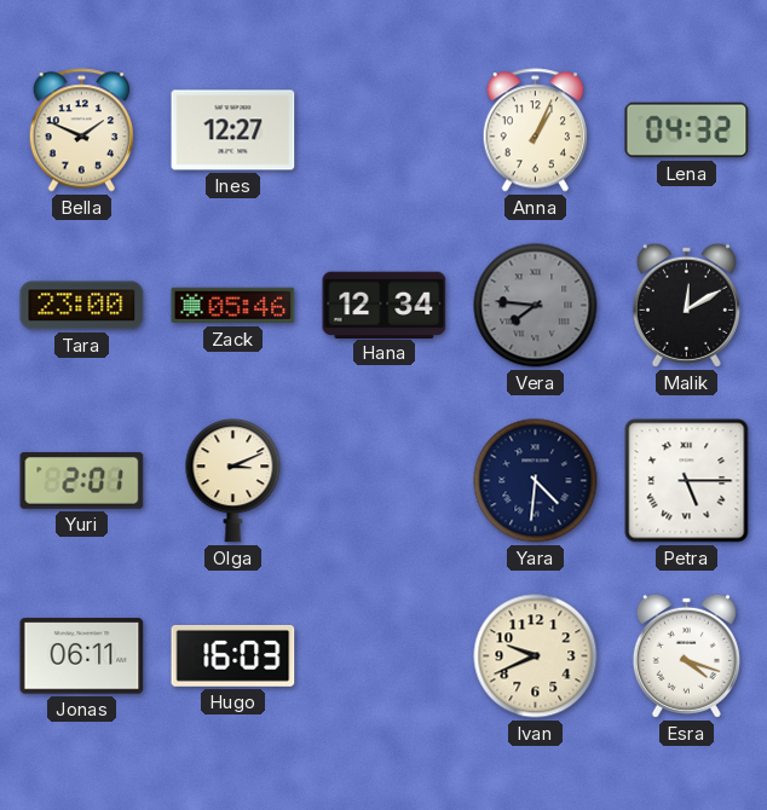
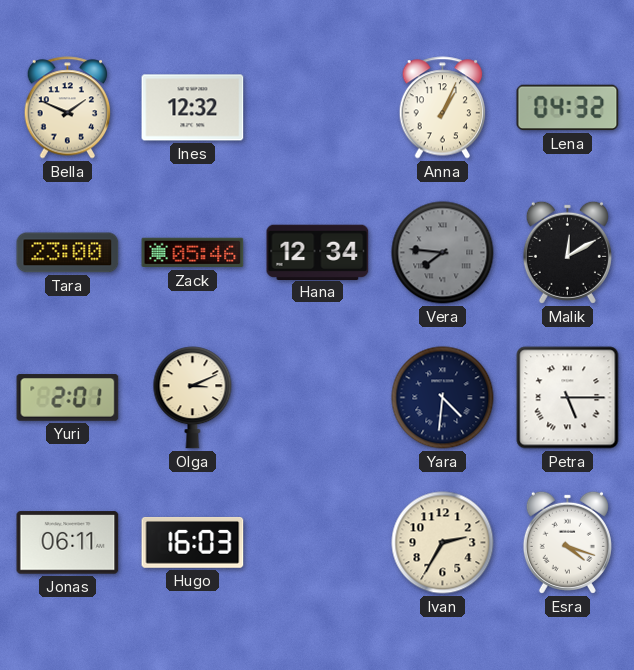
Ines: 12:27 -> 12:32 (193, 108)
Ivan: 9:41 -> 2:35 (443, 543)
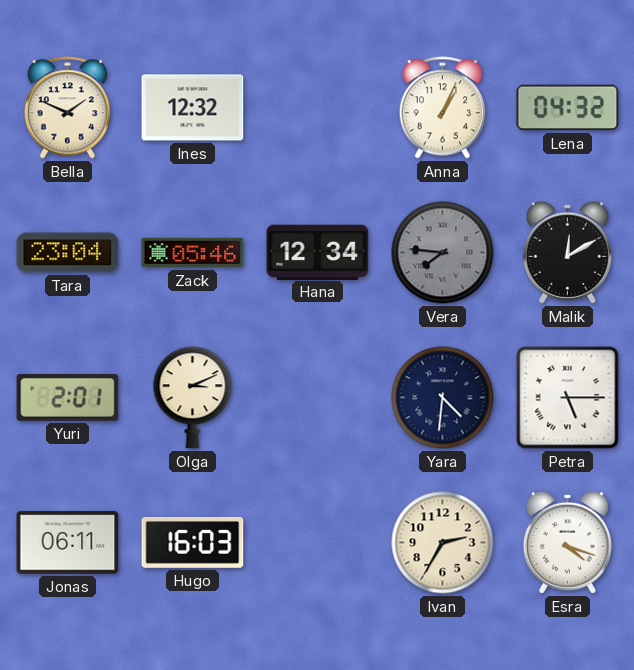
Tara: 23:00 -> 23:04 (68, 253)
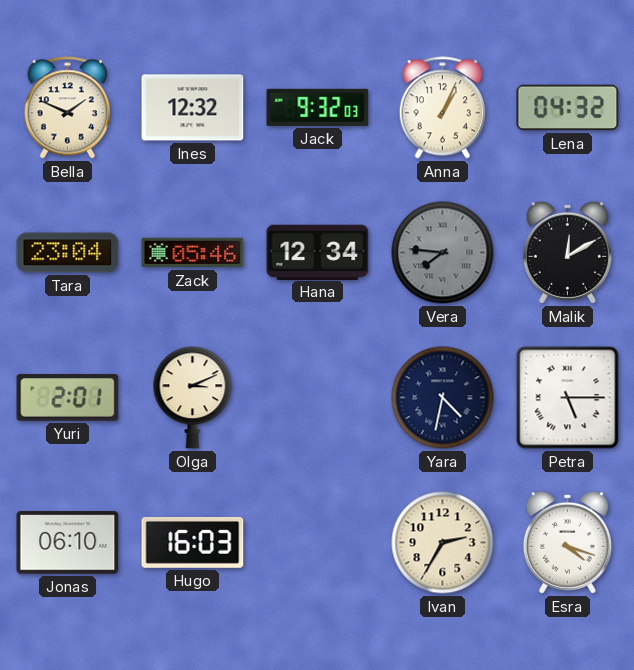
Jack: none -> 9:32 (318, 107)
Yara: 4:31 -> 4:32 (443, 398)
Jonas: 06:11 -> 06:10 (68, 543)
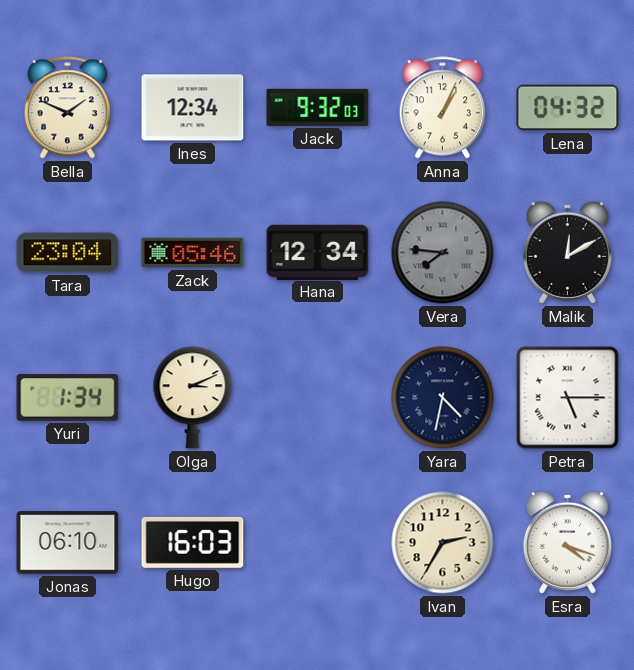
Ines: 12:32 -> 12:34 (193, 108)
Yuri: 2:01 -> 1:34 (68, 398)
